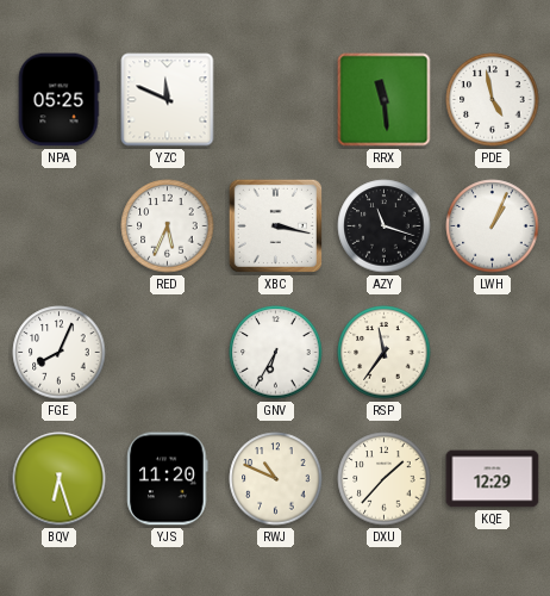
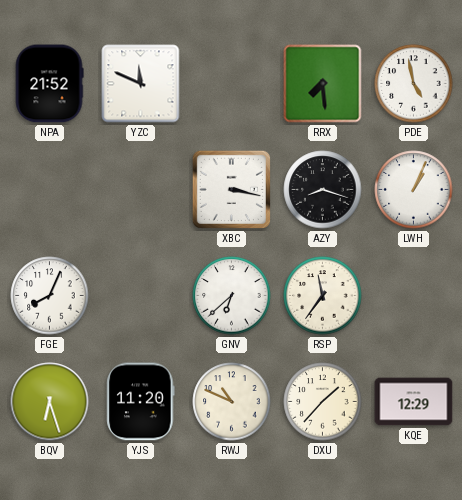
NPA: 05:25 -> 21:52 (49, 84)
RRX: 11:29 -> 7:29 (323, 84)
RED: 5:34 -> none (168, 226)
AZY: 11:18 -> 8:18 (323, 190)
GNV: 6:35 -> 6:38 (232, 296)
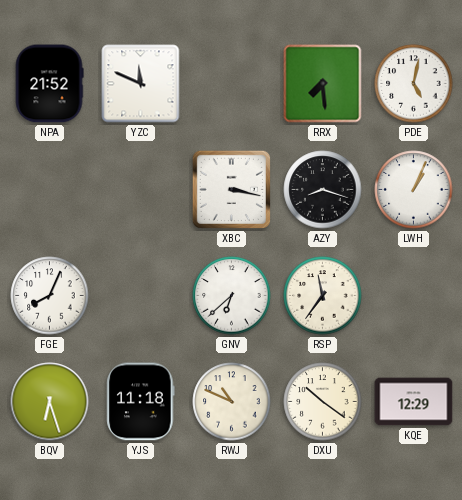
PDE: 4:58 -> 5:02 (414, 84)
YJS: 11:20 -> 11:18 (141, 402)
DXU: 1:37 -> 10:21 (323, 402)
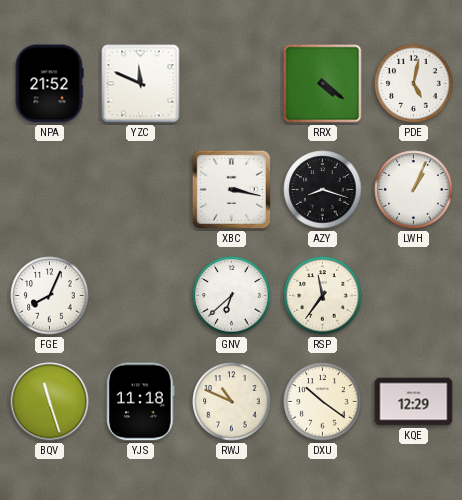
RRX: 7:29 -> 4:21 (323, 84)
BQV: 6:27 -> 11:27 (50, 402)
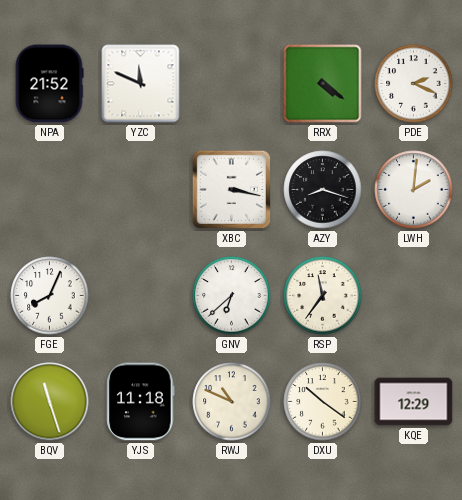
PDE: 5:02 -> 2:19 (414, 84)
LWH: 1:04 -> 2:01 (414, 190)
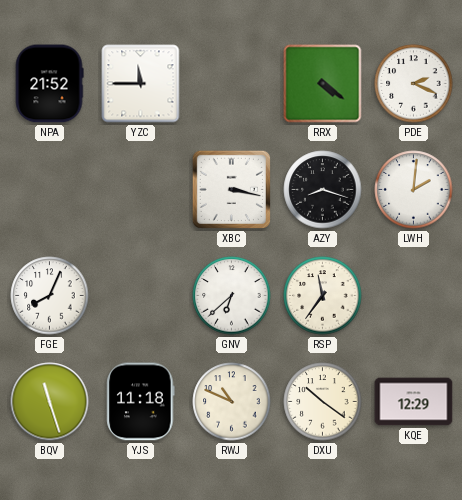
YZC: 11:49 -> 11:45 (141, 84)
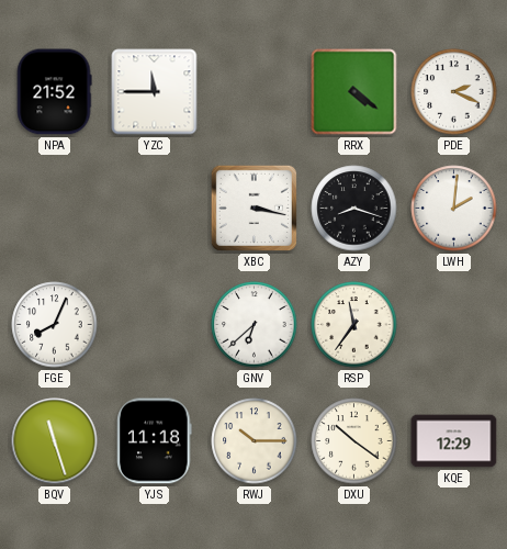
RWJ: 10:49 -> 10:15 (255, 441)
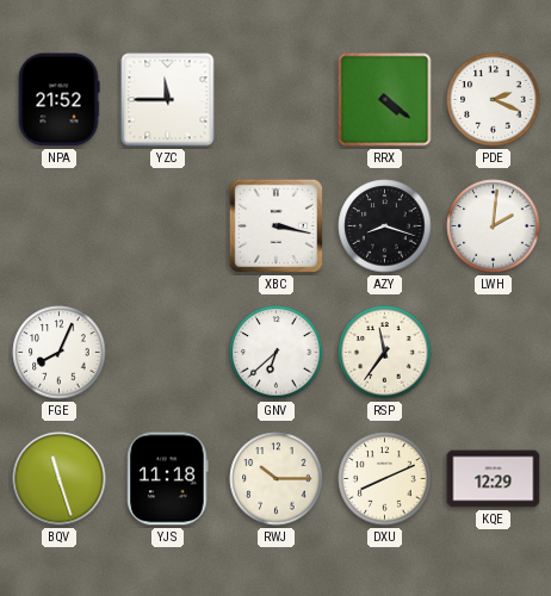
DXU: 10:21 -> 8:11 (385, 479)
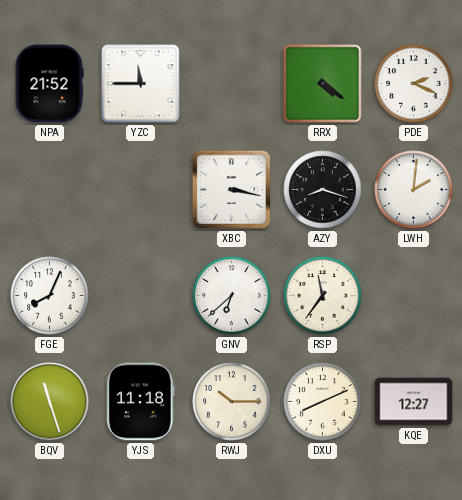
KQE: 12:29 -> 12:27 (414, 402)
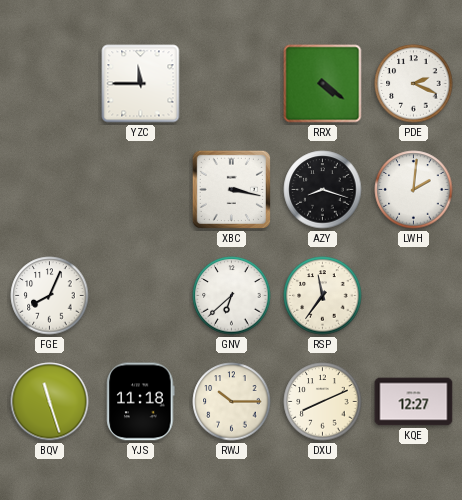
NPA: 21:52 -> none (49, 84)
